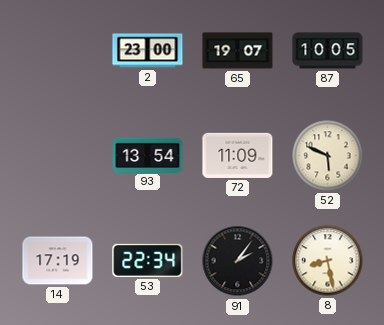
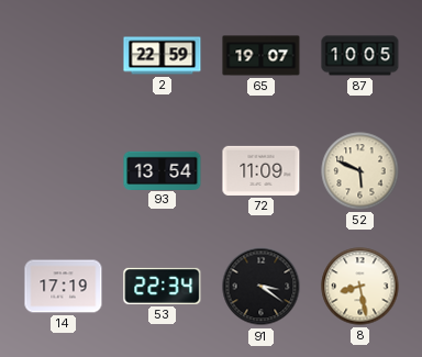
2: 23:00 -> 22:59 (163, 56)
91: 2:06 -> 3:21 (262, 287)
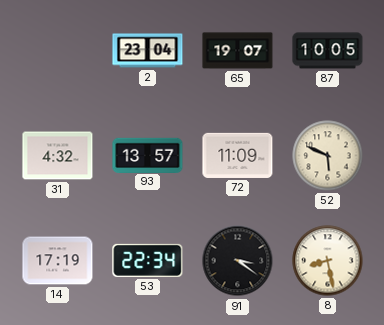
2: 22:59 -> 23:04 (148, 51)
31: none -> 4:32 (58, 156)
93: 13:54 -> 13:57 (148, 155)
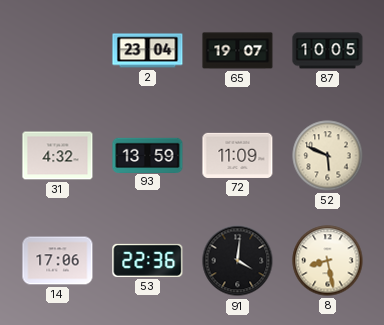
93: 13:57 -> 13:59 (148, 155)
14: 17:19 -> 17:06 (58, 261)
53: 22:34 -> 22:36 (148, 260)
91: 3:21 -> 4:01 (238, 261)
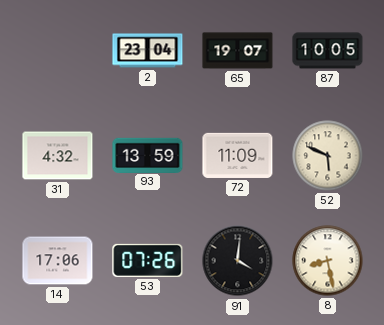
53: 22:36 -> 07:26 (148, 260)
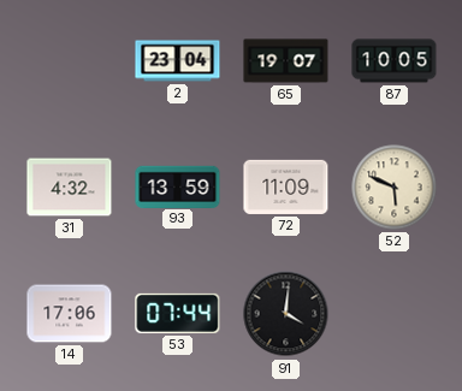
53: 07:26 -> 07:44 (178, 313)
8: 8:28 -> none (328, 261)
